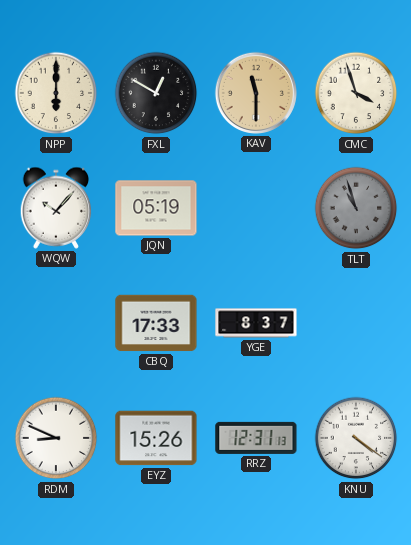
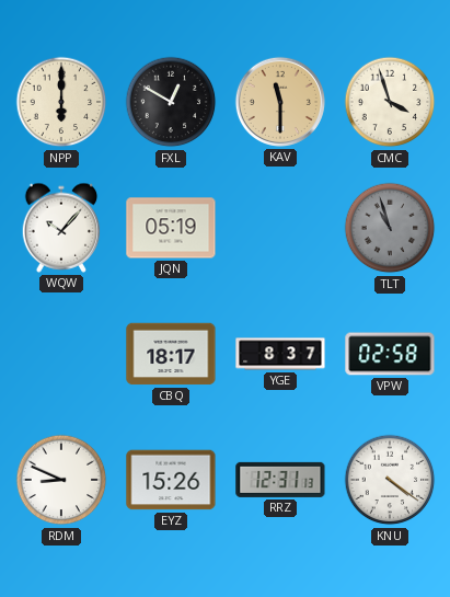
CBQ: 17:33 -> 18:17 (171, 354)
VPW: none -> 02:58 (390, 354)
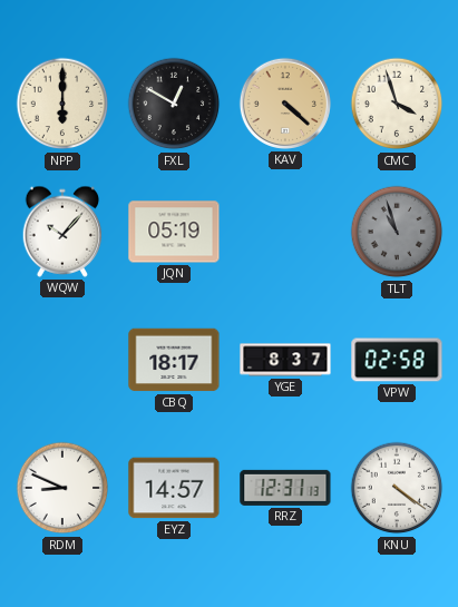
KAV: 11:30 -> 4:22 (285, 104)
EYZ: 15:26 -> 14:57 (174, 488)
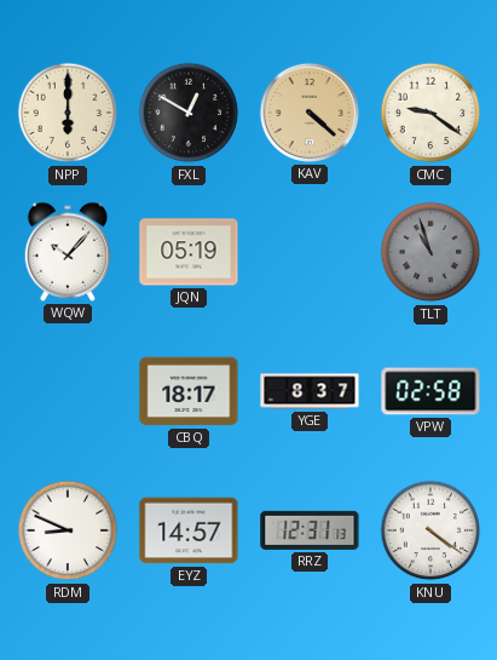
CMC: 3:57 -> 9:21 (430, 113)
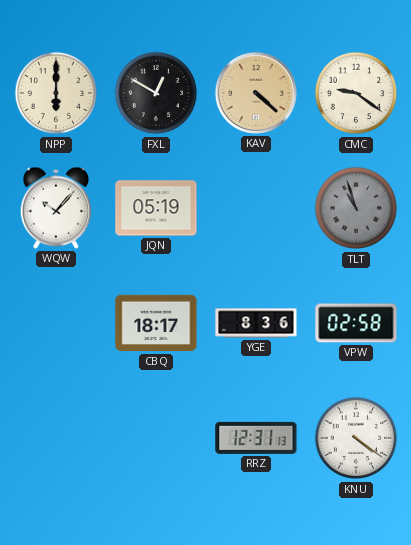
YGE: 8:37 -> 8:36 (256, 323)
RDM: 8:49 -> none (68, 530)
EYZ: 14:57 -> none (189, 530)
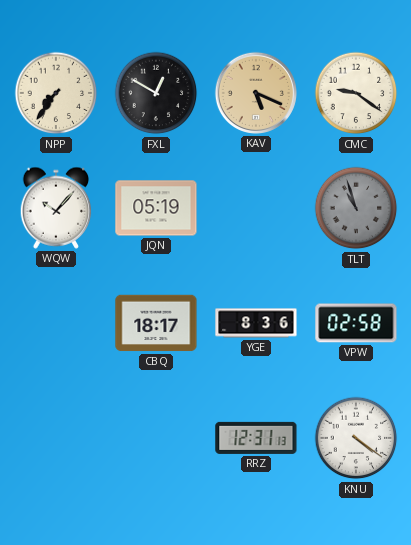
NPP: 6:00 -> 7:36 (56, 93)
KAV: 4:22 -> 5:19 (256, 93)
